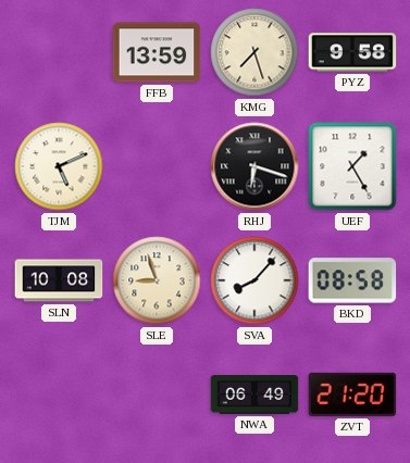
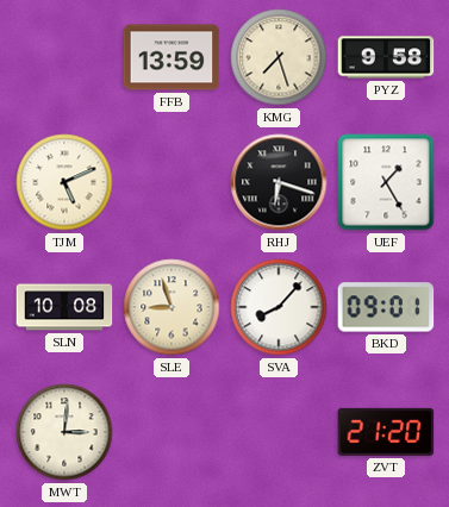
BKD: 08:58 -> 09:01 (386, 307)
MWT: none -> 3:01 (64, 432)
NWA: 06:49 -> none (254, 395)
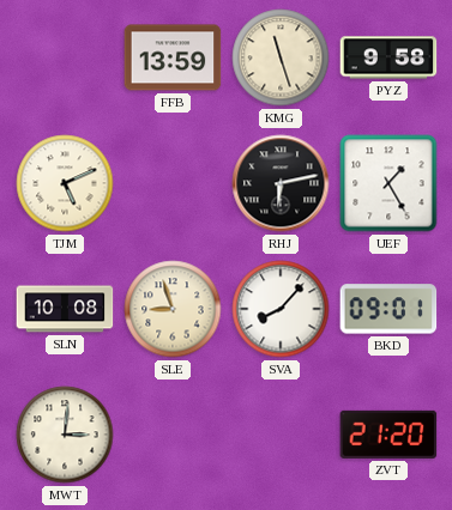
KMG: 7:27 -> 11:27 (281, 57)
RHJ: 6:18 -> 6:13 (281, 183)
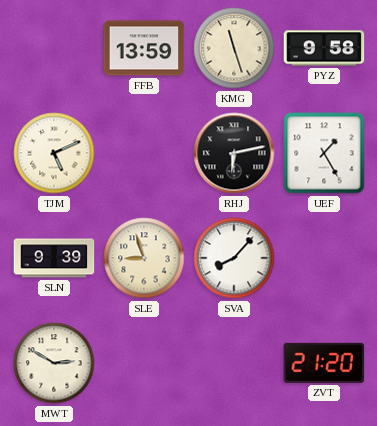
SLN: 10:08 -> 9:39 (54, 258)
BKD: 09:01 -> none (388, 309)
MWT: 3:01 -> 2:50 (54, 363)
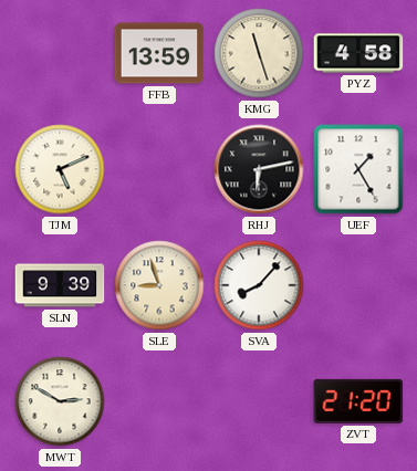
PYZ: 9:58 -> 4:58 (358, 53)
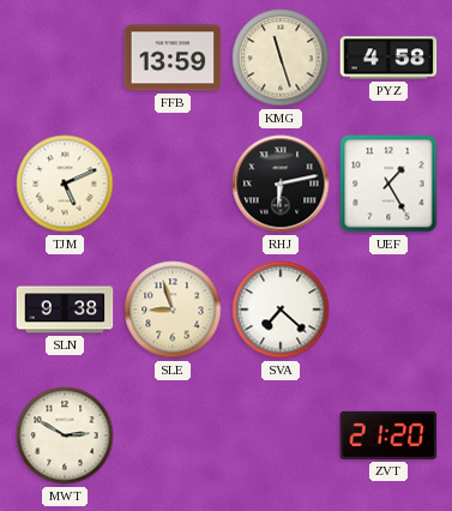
SLN: 9:39 -> 9:38 (65, 309)
SVA: 8:07 -> 7:22 (281, 309)
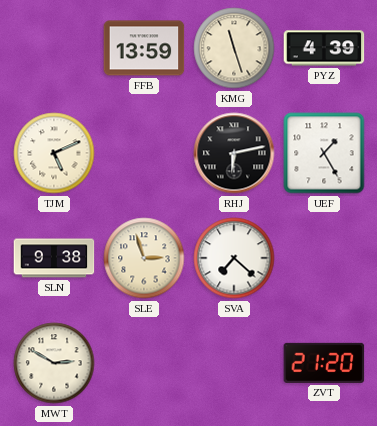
PYZ: 4:58 -> 4:39 (324, 48)
SLE: 8:57 -> 2:57 (144, 258)
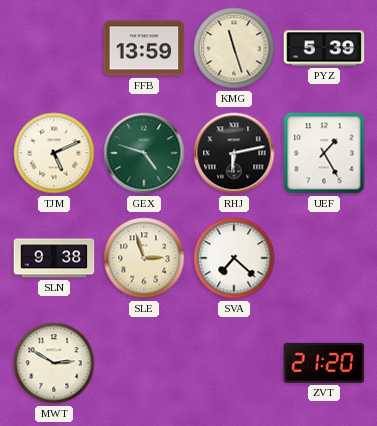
PYZ: 4:39 -> 5:39 (324, 48)
GEX: none -> 4:48 (144, 153)
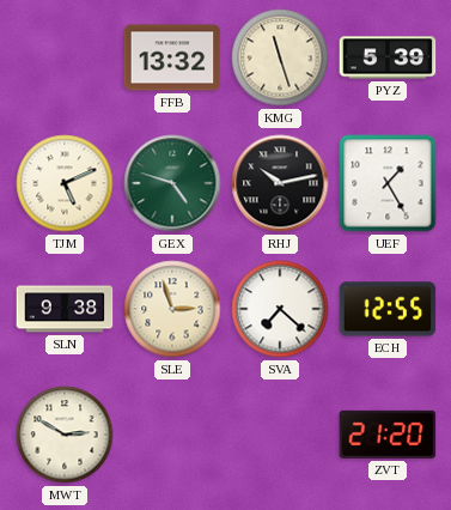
FFB: 13:59 -> 13:32 (172, 57)
RHJ: 6:13 -> 10:13 (280, 183)
ECH: none -> 12:55 (388, 309)
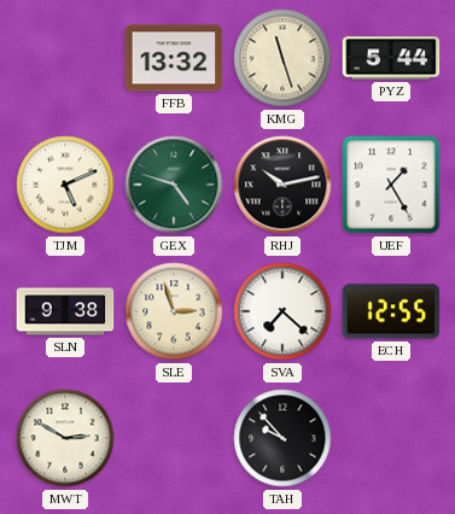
PYZ: 5:39 -> 5:44 (391, 58)
TAH: none -> 9:53 (282, 438)
ZVT: 21:20 -> none (388, 435)
